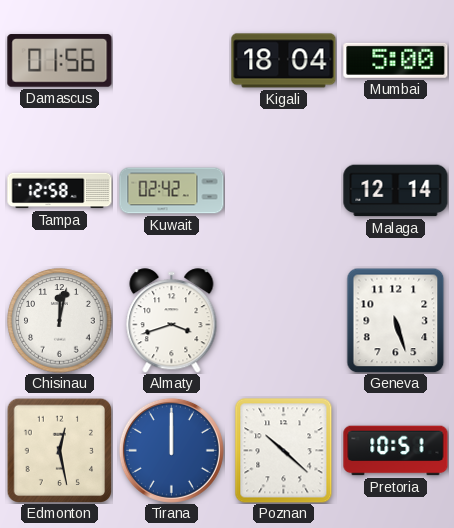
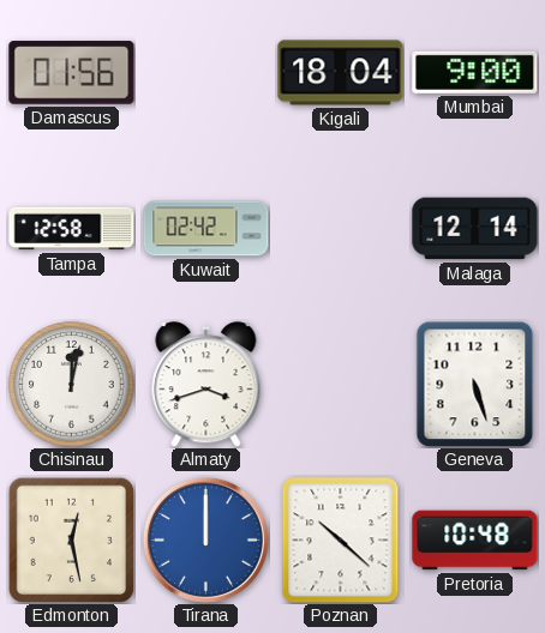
Mumbai: 5:00 -> 9:00 (475, 72)
Pretoria: 10:51 -> 10:48 (475, 541)
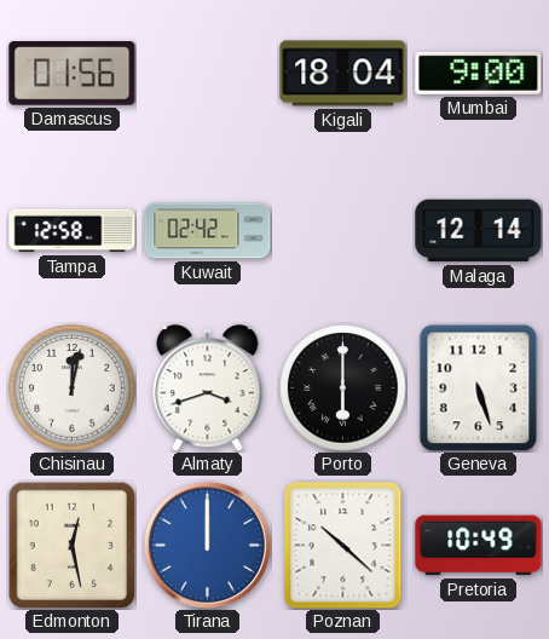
Porto: none -> 6:00 (343, 388)
Pretoria: 10:48 -> 10:49 (479, 546)
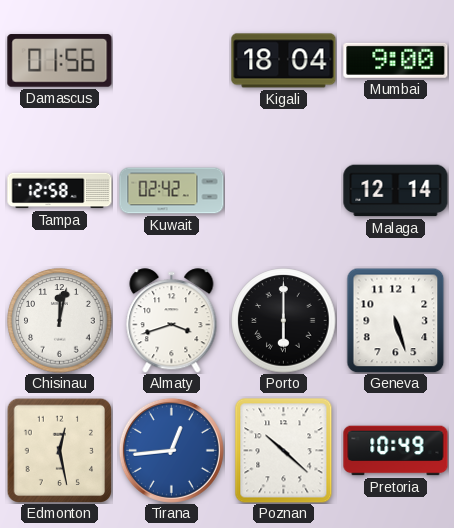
Tirana: 12:00 -> 12:44 (171, 450)
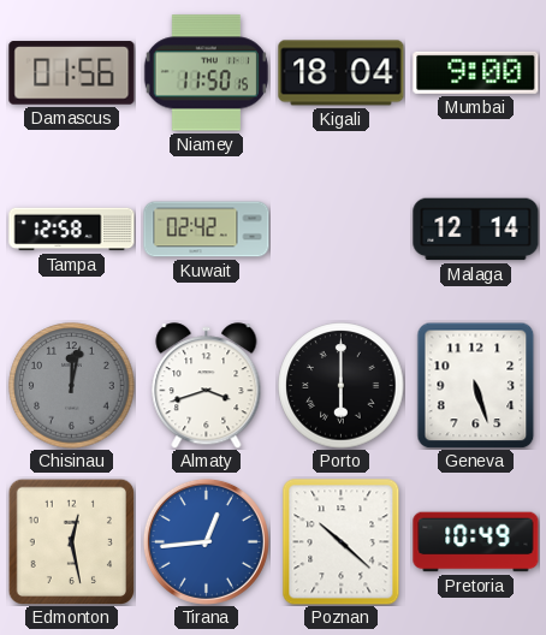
Niamey: none -> 11:50 (206, 73)
Chisinau dial: white -> grey (72, 386)
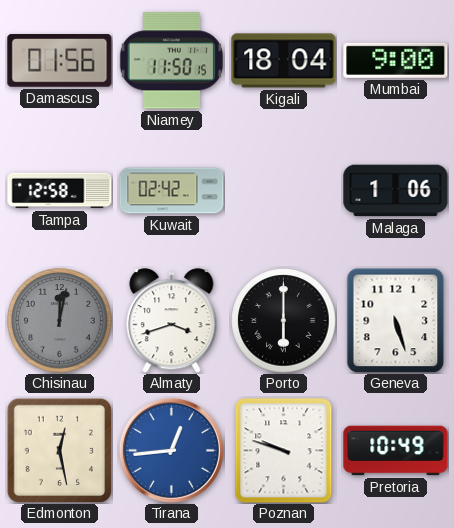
Malaga: 12:14 -> 1:06 (396, 191)
Poznan: 10:22 -> 9:48 (284, 451)
